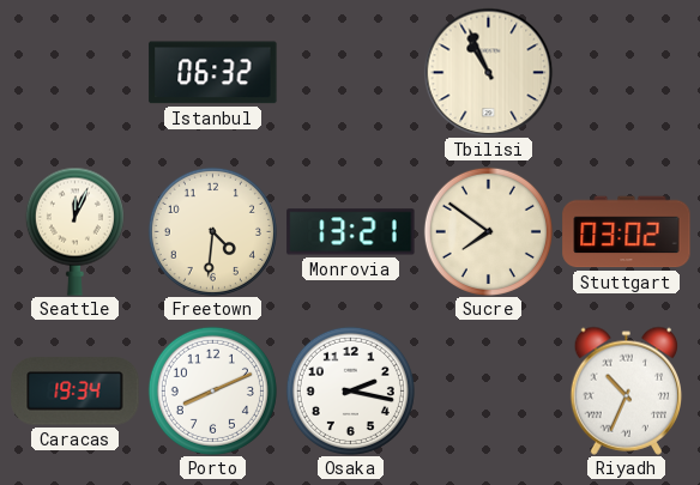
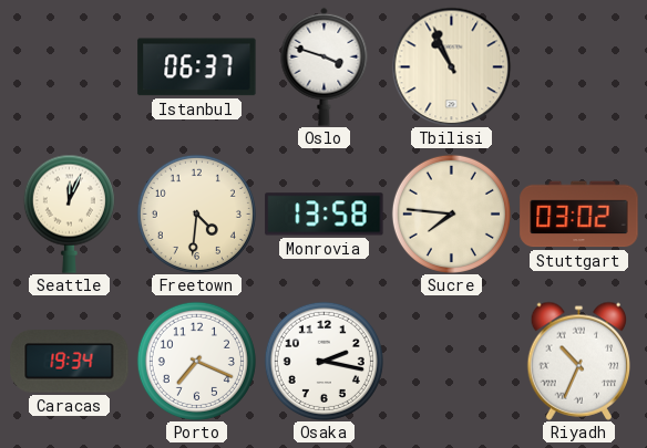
Istanbul: 06:32 -> 06:37 (197, 67)
Oslo: none -> 3:48 (325, 66)
Monrovia: 13:21 -> 13:58 (325, 215)
Sucre: 7:51 -> 7:46 (451, 213)
Porto: 8:11 -> 7:19 (196, 361)
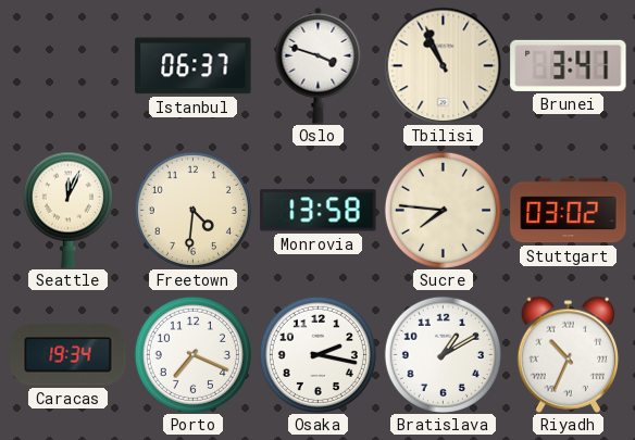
Brunei: none -> 3:41 (569, 65)
Bratislava: none -> 1:10 (443, 354)
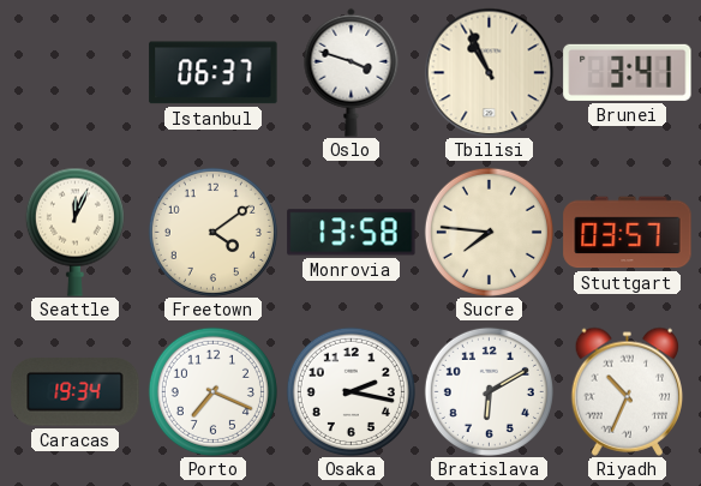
Freetown: 4:31 -> 4:09 (212, 232)
Stuttgart: 03:02 -> 03:57 (628, 233)
Bratislava: 1:10 -> 6:10 (489, 391)
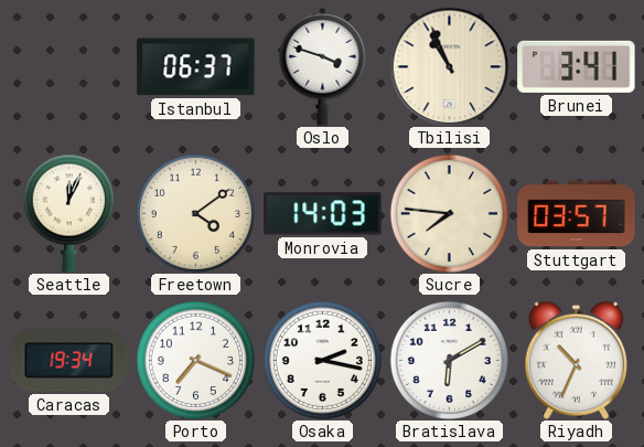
Monrovia: 13:58 -> 14:03 (323, 214)
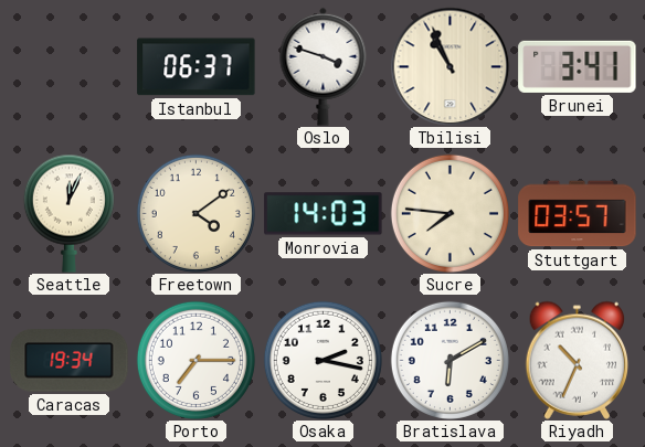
Porto: 7:19 -> 7:15 (195, 360)
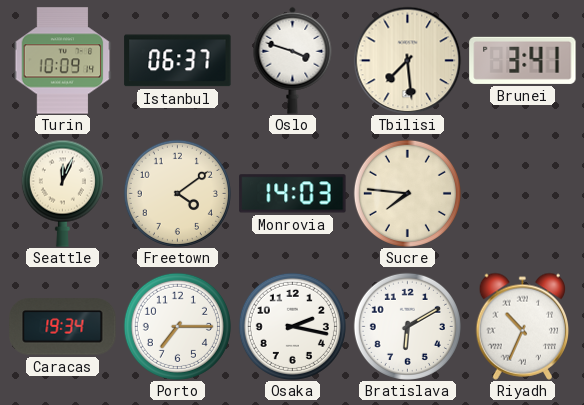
Turin: none -> 10:09 (63, 61)
Tbilisi: 10:56 -> 7:29 (407, 60)
Stuttgart: 03:57 -> none (578, 214)
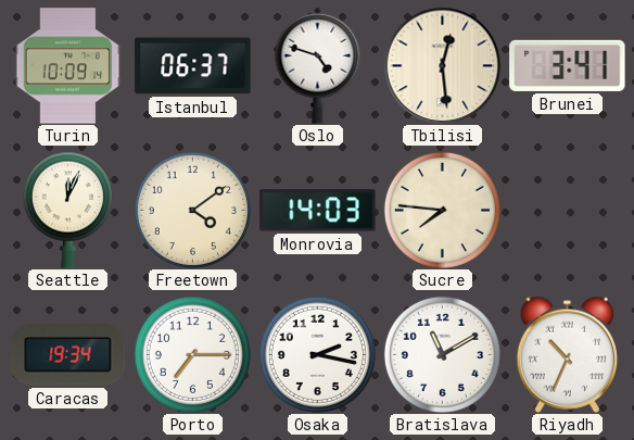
Oslo: 3:48 -> 4:48 (318, 65)
Tbilisi: 7:29 -> 12:29 (442, 65)
Bratislava: 6:10 -> 11:10 (442, 354)
